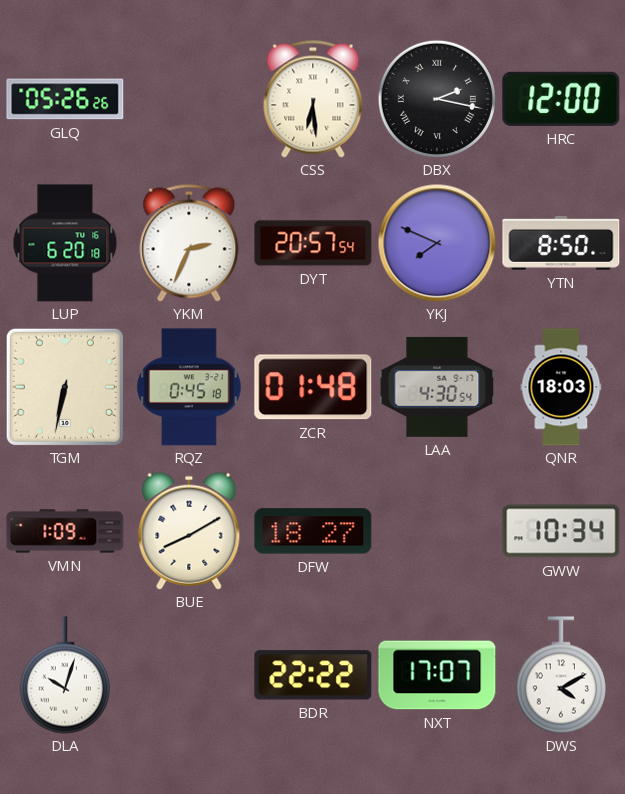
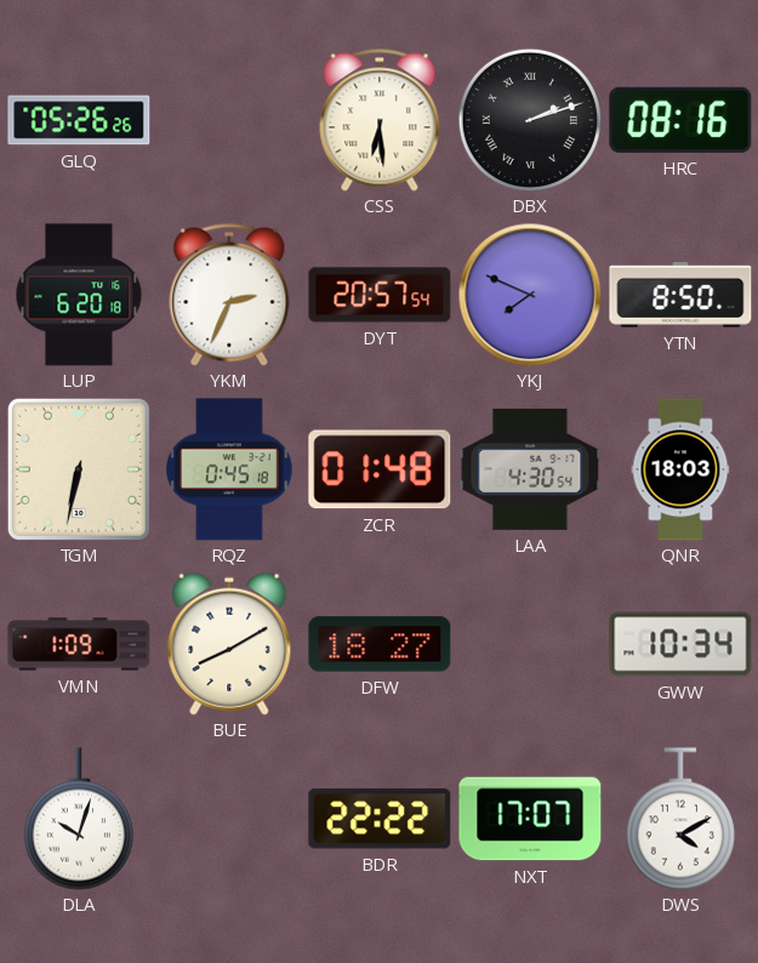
DBX: 2:17 -> 2:12 (530, 120)
HRC: 12:00 -> 08:16 (680, 120)
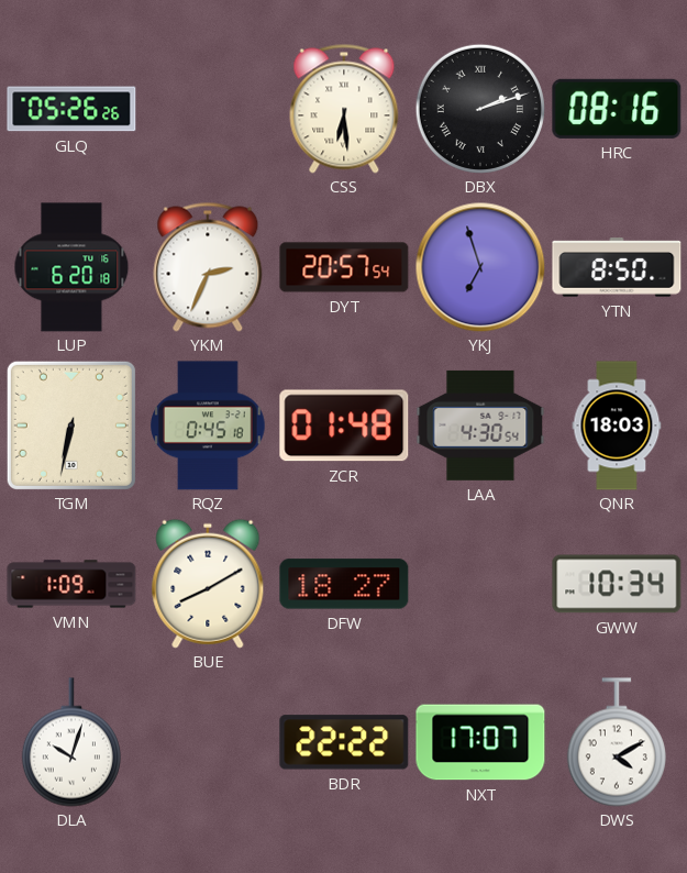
YKJ: 7:49 -> 6:57 (480, 267)
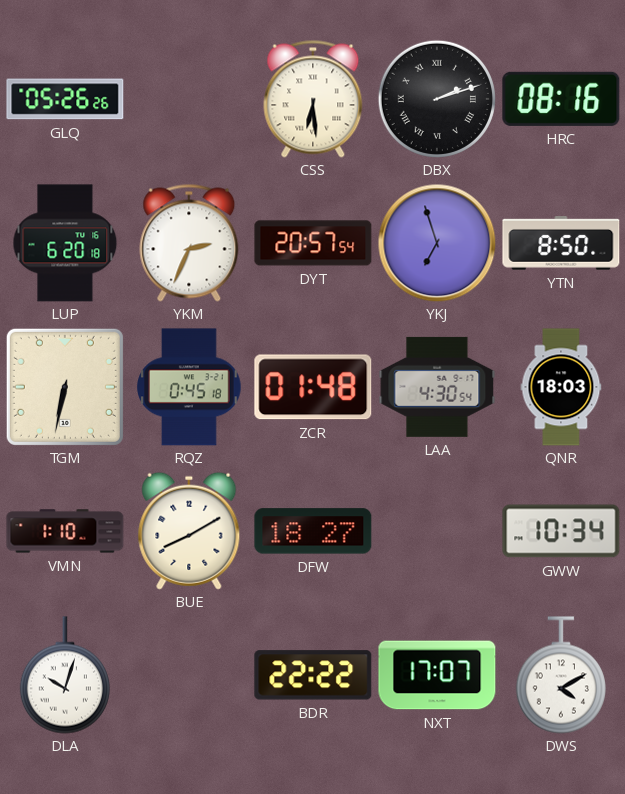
VMN: 1:09 -> 1:10 (65, 531)
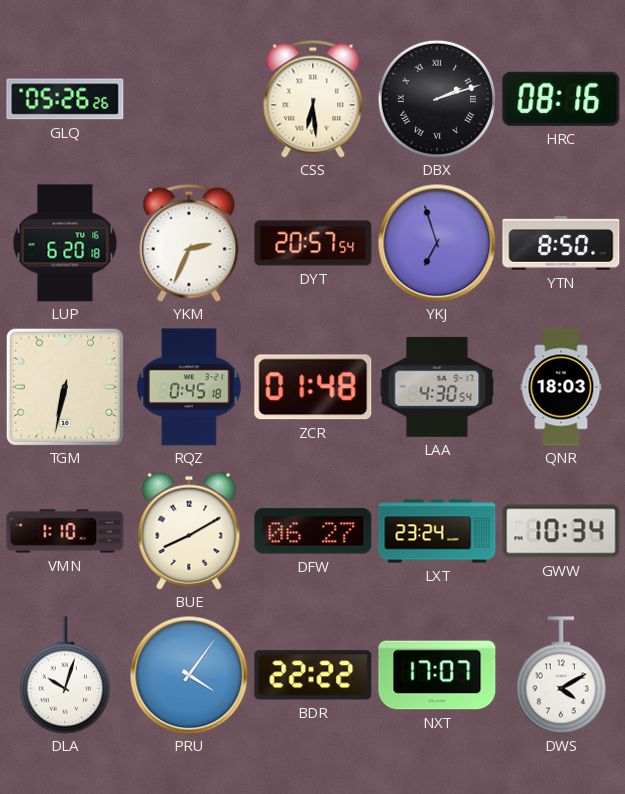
DFW: 18:27 -> 06:27 (313, 531)
LXT: none -> 23:24 (437, 531)
PRU: none -> 4:06 (189, 675)
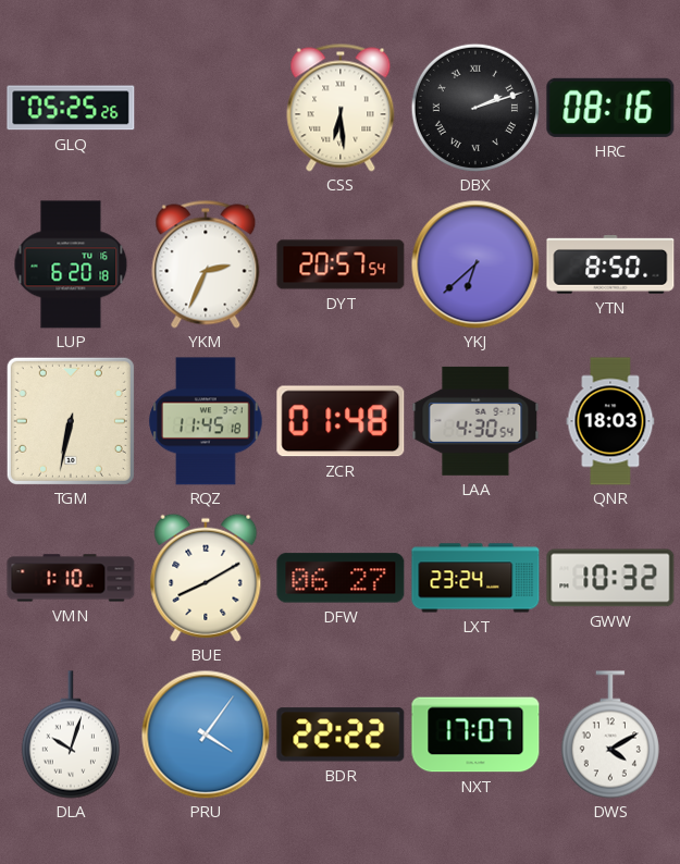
GLQ: 05:26 -> 05:25 (71, 108)
YKJ: 6:57 -> 6:38 (475, 264)
RQZ: 0:45 -> 11:45 (207, 421)
GWW: 10:34 -> 10:32 (610, 578)
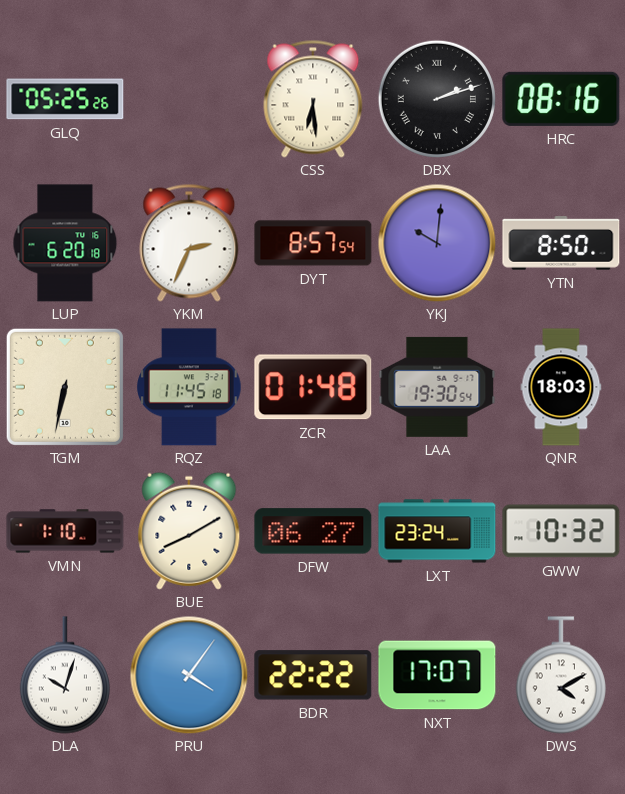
DYT: 20:57 -> 8:57 (313, 243)
YKJ: 6:38 -> 10:01 (437, 243)
LAA: 4:30 -> 19:30 (437, 387)
